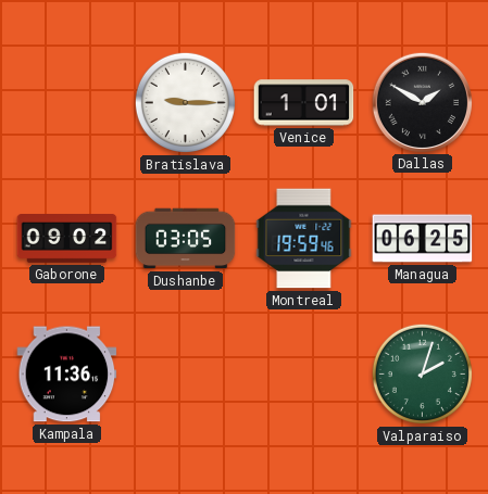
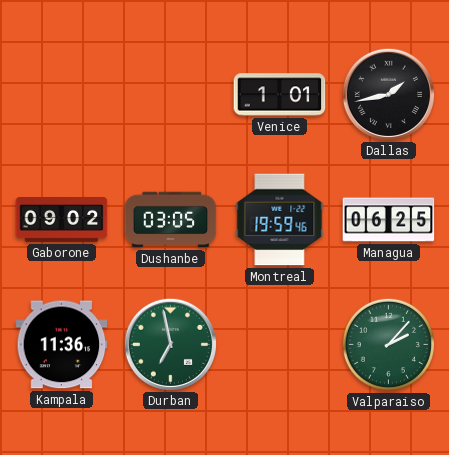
Bratislava: 9:15 -> none (185, 102)
Dallas: 1:50 -> 1:43 (388, 94)
Durban: none -> 6:58 (170, 344)
Valparaiso: 2:03 -> 2:07 (388, 344)
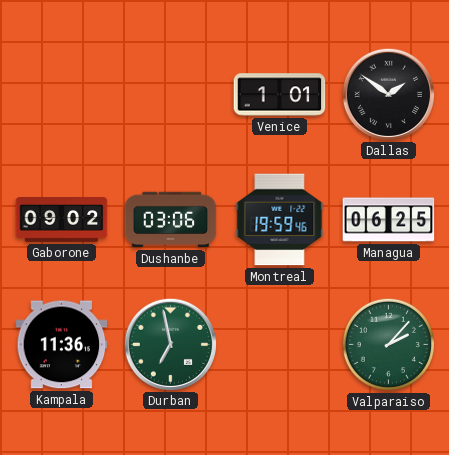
Dallas: 1:43 -> 1:51 (388, 94)
Dushanbe: 03:05 -> 03:06 (171, 220)
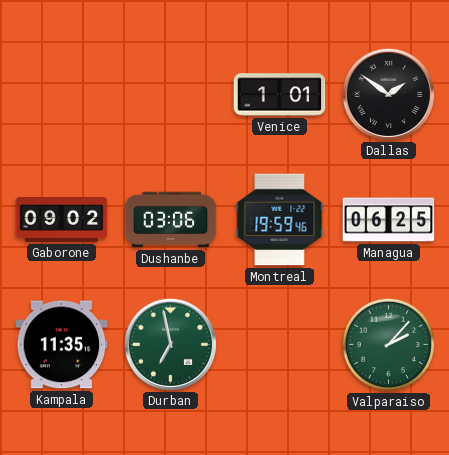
Kampala: 11:36 -> 11:35 (62, 345)
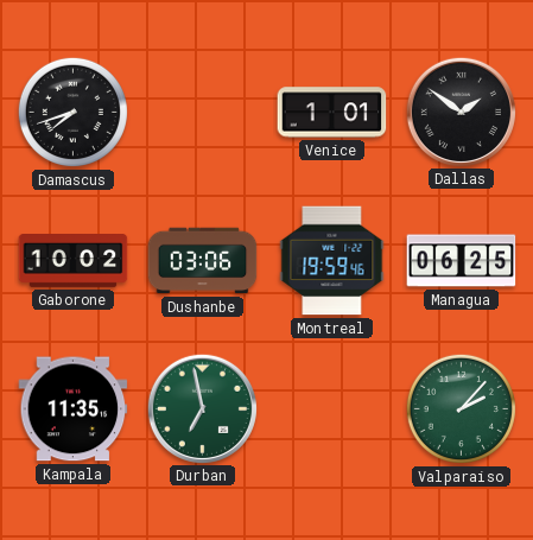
Damascus: none -> 7:42 (72, 112)
Gaborone: 09:02 -> 10:02 (74, 261)
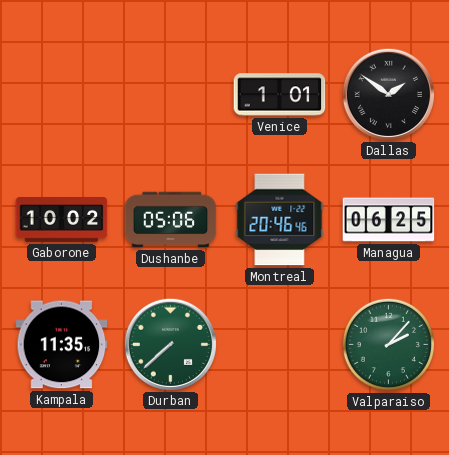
Damascus: 7:42 -> none (72, 112)
Dushanbe: 03:06 -> 05:06 (171, 220)
Montreal: 19:59 -> 20:46 (280, 220)
Durban: 6:58 -> 7:38 (170, 344)
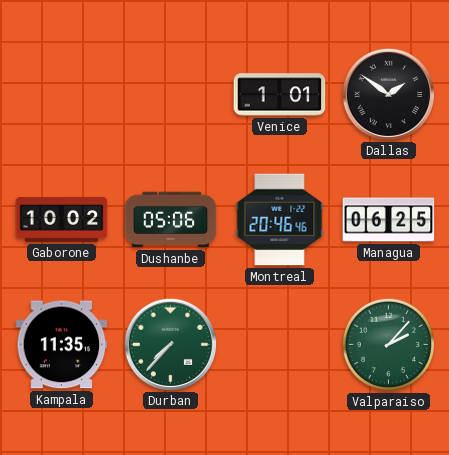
Durban: 7:38 -> 7:37 (170, 344)
